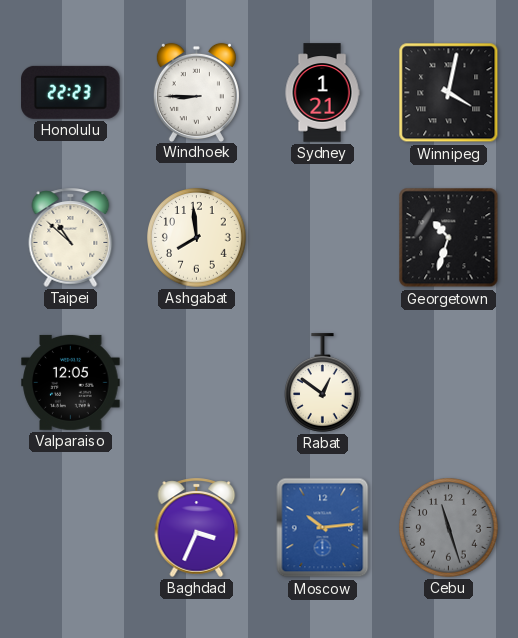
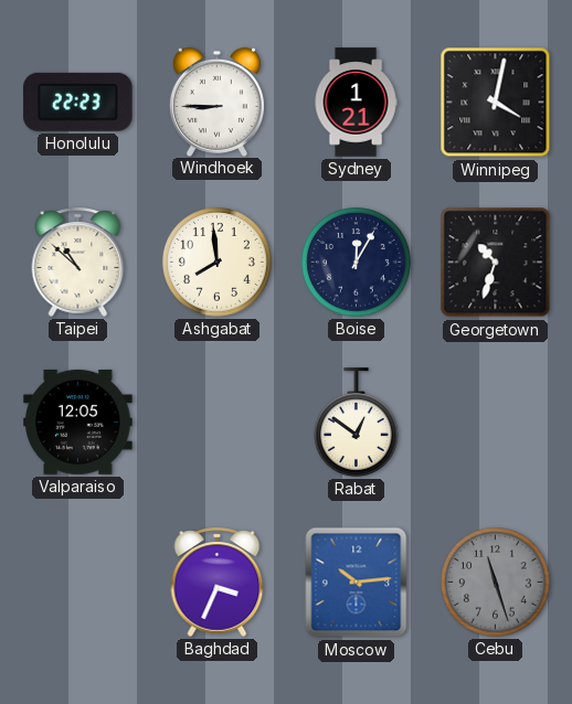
Boise: none -> 12:05 (357, 263)
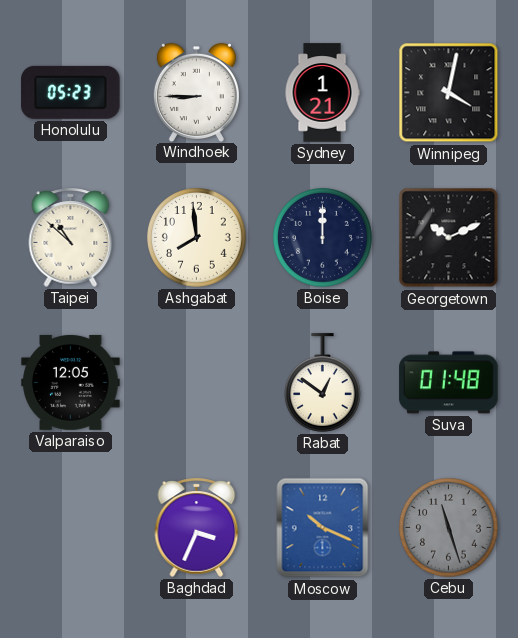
Honolulu: 22:23 -> 05:23 (71, 92)
Boise: 12:05 -> 12:00 (323, 238)
Georgetown: 10:33 -> 10:11 (449, 238)
Suva: none -> 01:48 (449, 383)
Moscow: 10:14 -> 10:19 (323, 528)
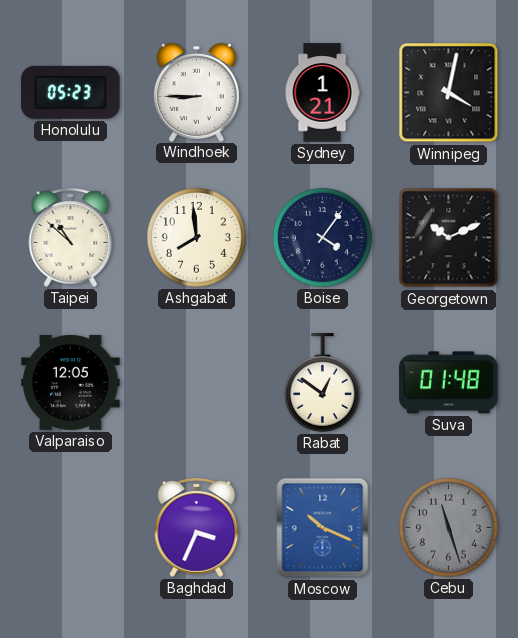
Boise: 12:00 -> 4:06 (323, 238)
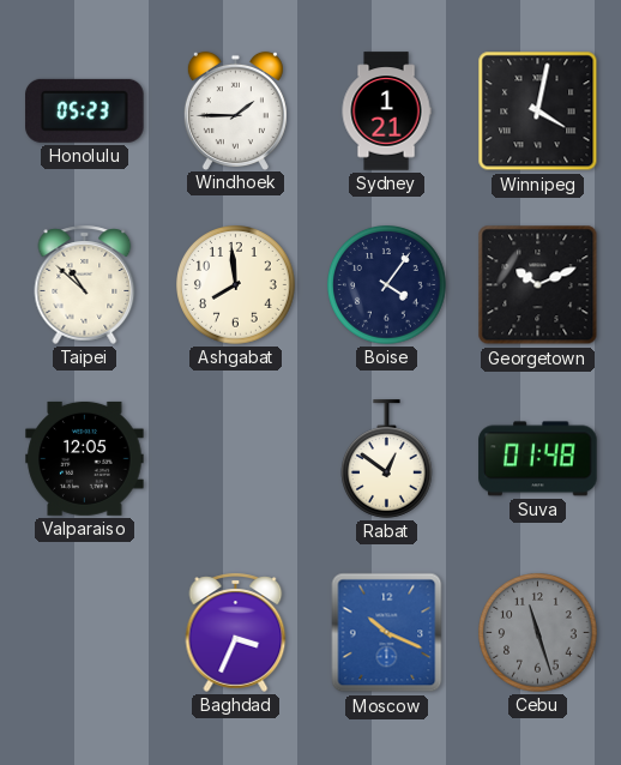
Windhoek: 8:45 -> 1:45 (235, 110)
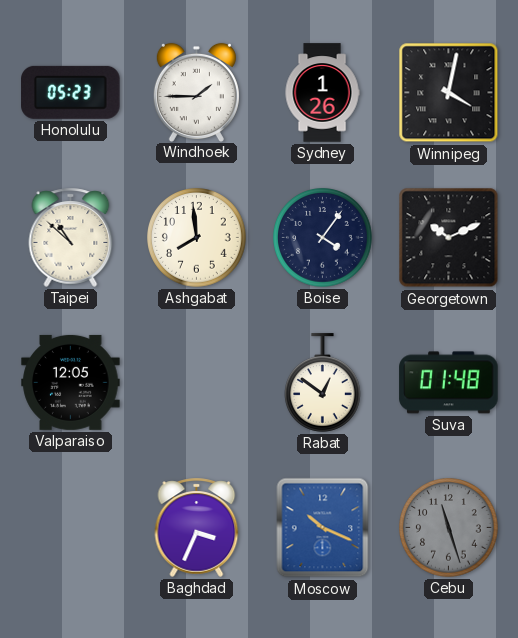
Sydney: 1:21 -> 1:26 (322, 93)
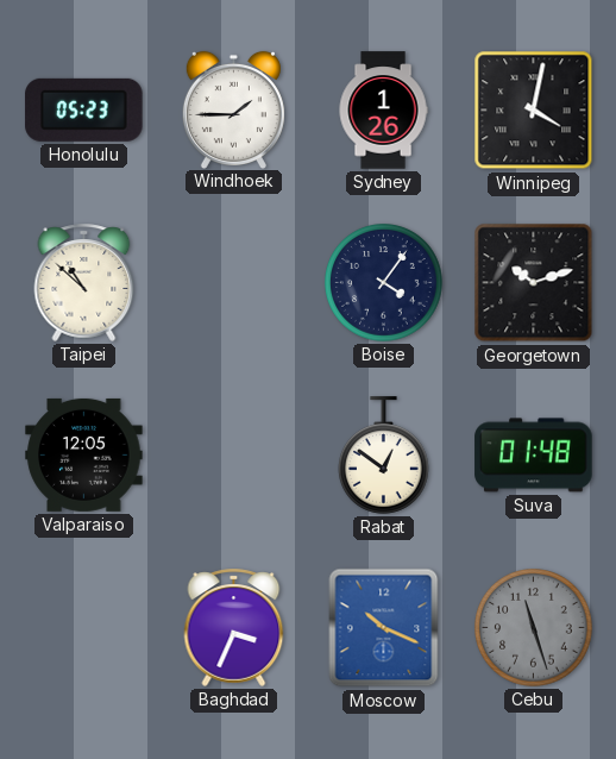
Ashgabat: 7:59 -> none (197, 238)
Georgetown: 10:11 -> 10:12 (534, 283)
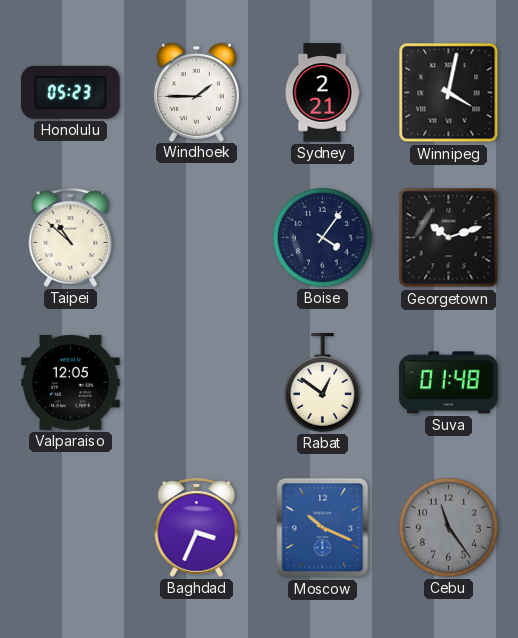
Sydney: 1:26 -> 2:21 (322, 93)
Cebu: 11:27 -> 11:24 (449, 528)
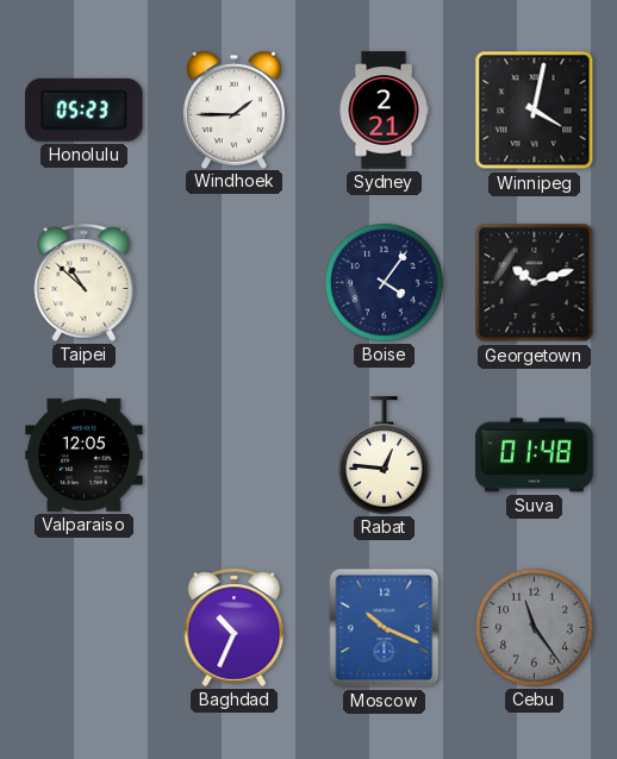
Rabat: 12:51 -> 12:46 (385, 456)
Baghdad: 3:34 -> 10:34 (235, 627)
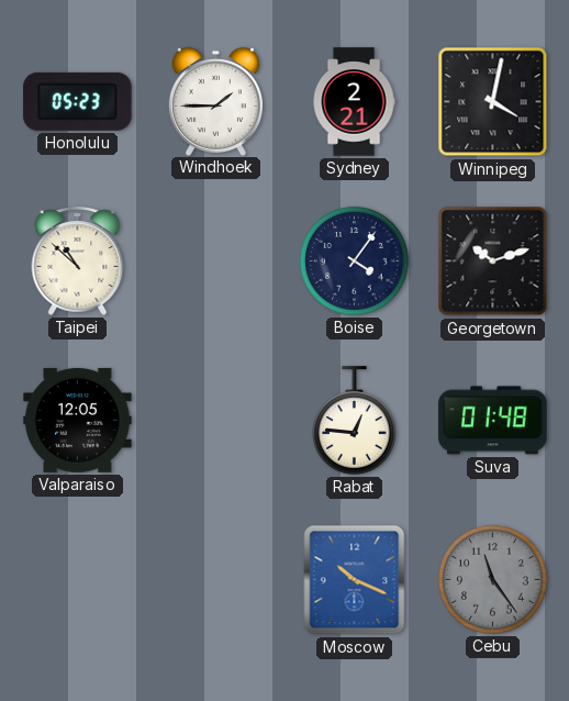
Baghdad: 10:34 -> none (235, 627)
